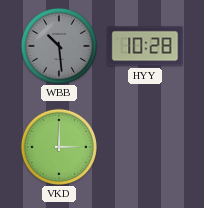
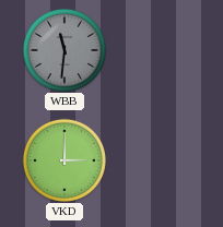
WBB: 10:29 -> 11:31 (63, 49)
HYY: 10:28 -> none (145, 46)
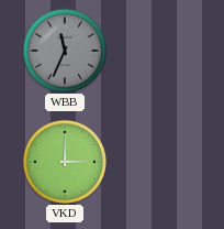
WBB: 11:31 -> 11:34 (64, 50)
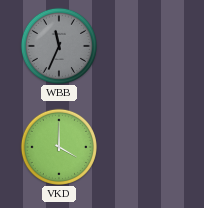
VKD: 3:00 -> 4:00 (58, 146)
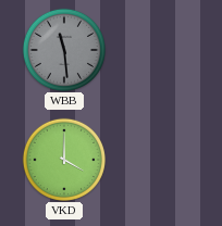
WBB: 11:34 -> 11:29 (63, 49)
